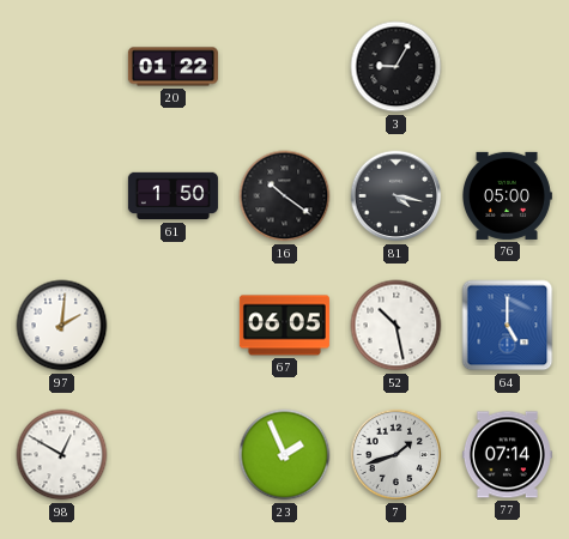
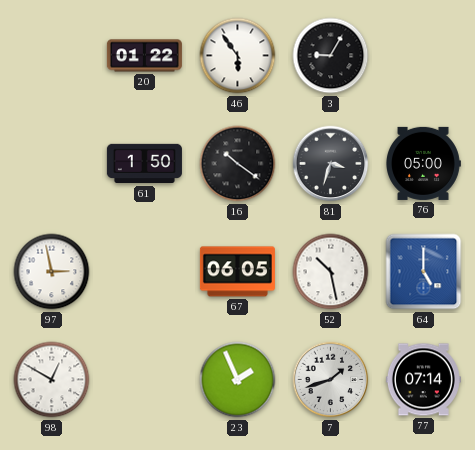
46: none -> 5:54 (238, 56)
81: 4:17 -> 3:33 (331, 164)
97: 2:01 -> 2:58 (52, 272)
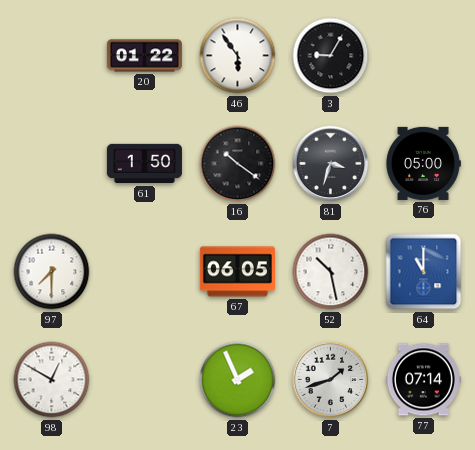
97: 2:58 -> 7:30 (52, 272)
64: 5:00 -> 11:00 (424, 272)
